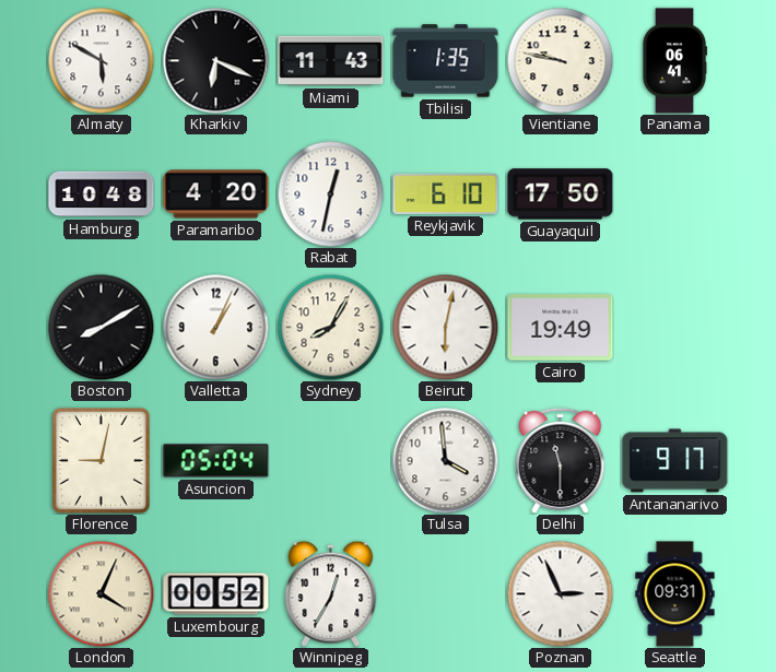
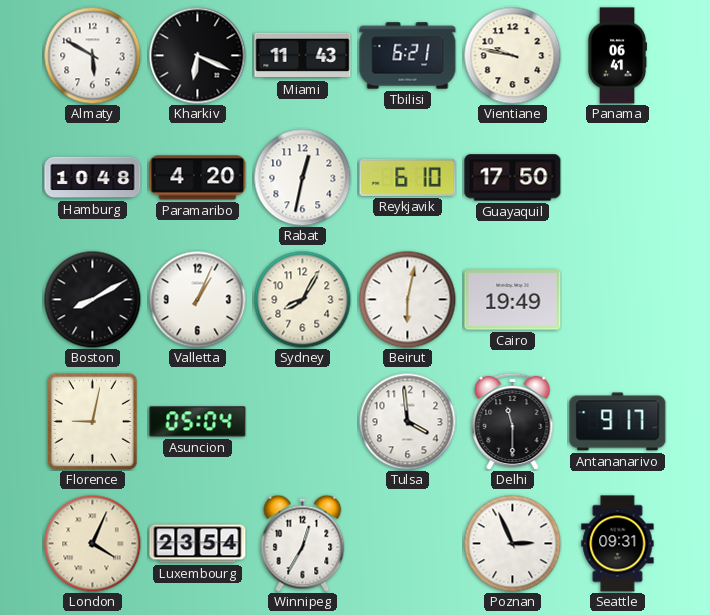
Tbilisi: 1:35 -> 6:21 (408, 56)
Luxembourg: 00:52 -> 23:54 (198, 544)
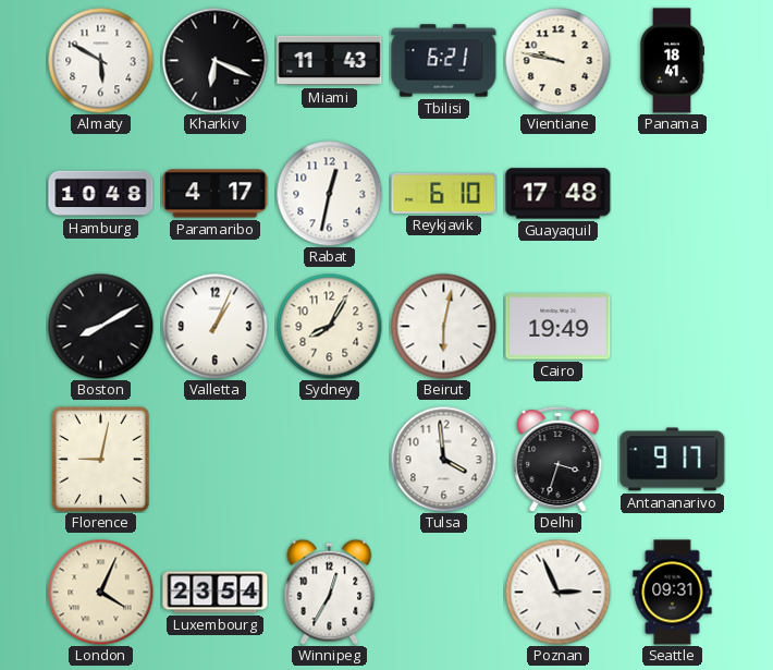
Panama: 06:41 -> 18:41 (671, 61)
Paramaribo: 4:20 -> 4:17 (216, 194)
Guayaquil: 17:50 -> 17:48 (559, 194)
Asuncion: 05:04 -> none (198, 422)
Delhi: 11:30 -> 3:33 (559, 459)
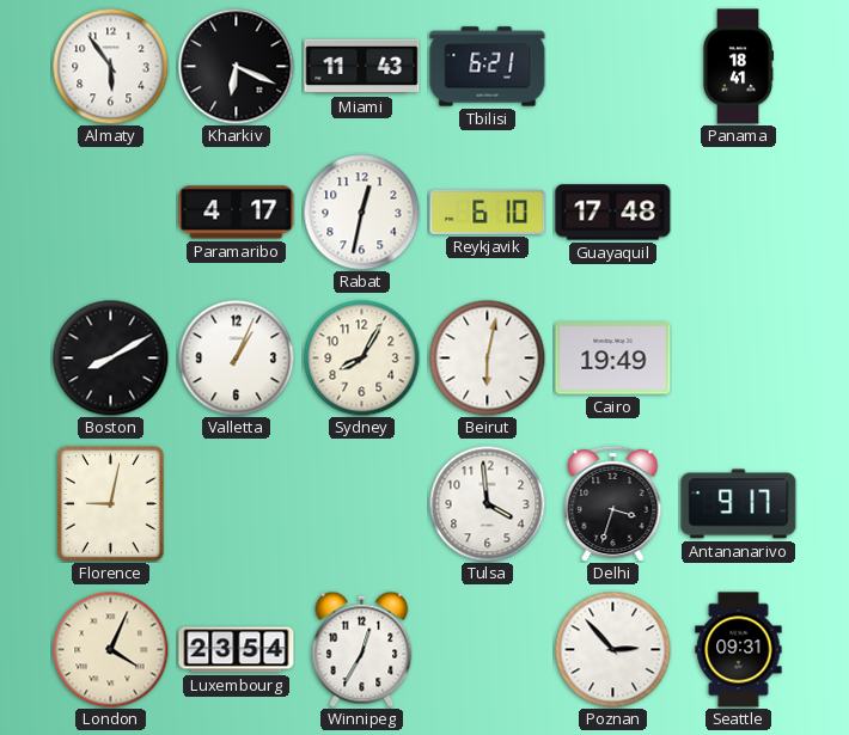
Almaty: 5:50 -> 5:54 (110, 66)
Vientiane: 9:47 -> none (557, 60)
Hamburg: 10:48 -> none (101, 194)
Poznan: 2:56 -> 2:53 (612, 649)
